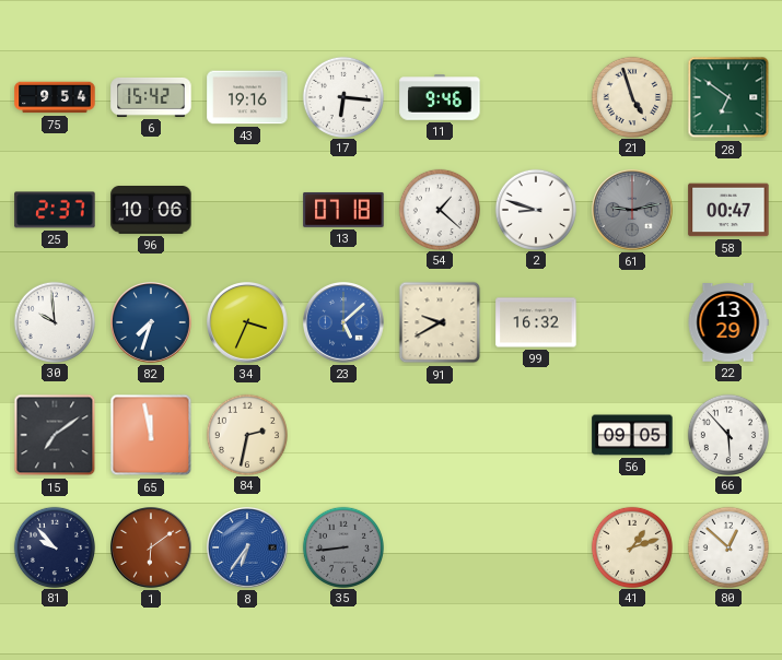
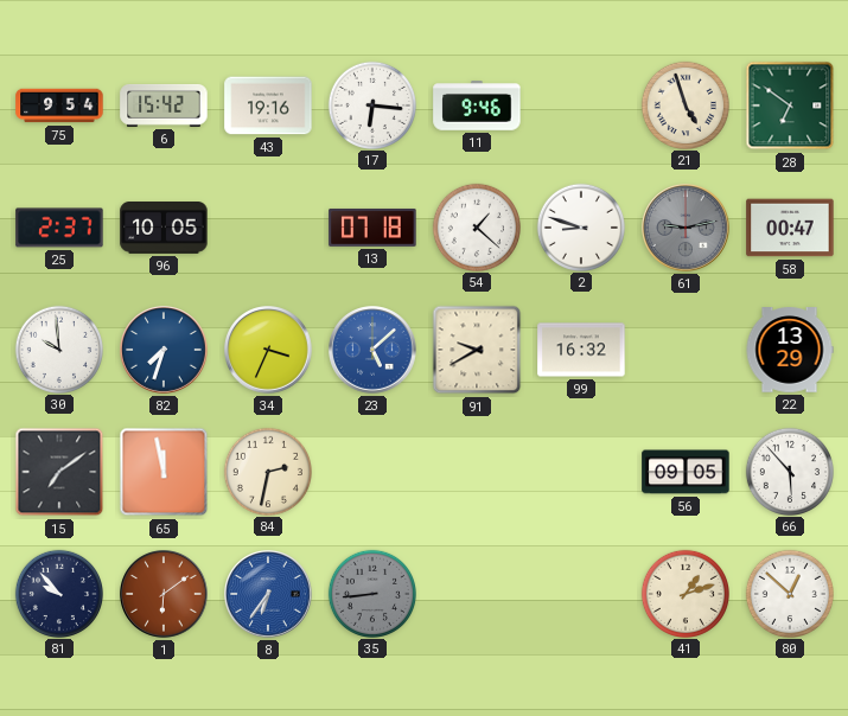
96: 10:06 -> 10:05 (164, 229)
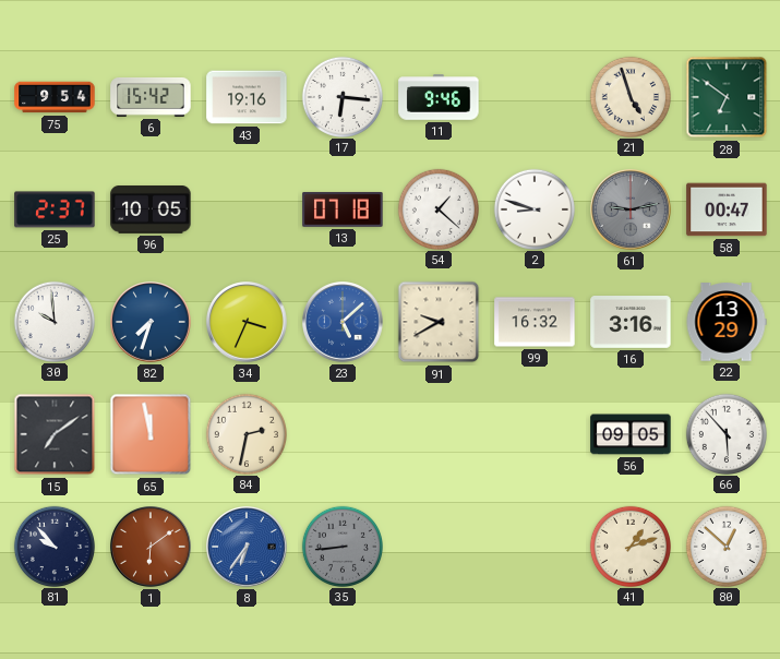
16: none -> 3:16 (631, 323)
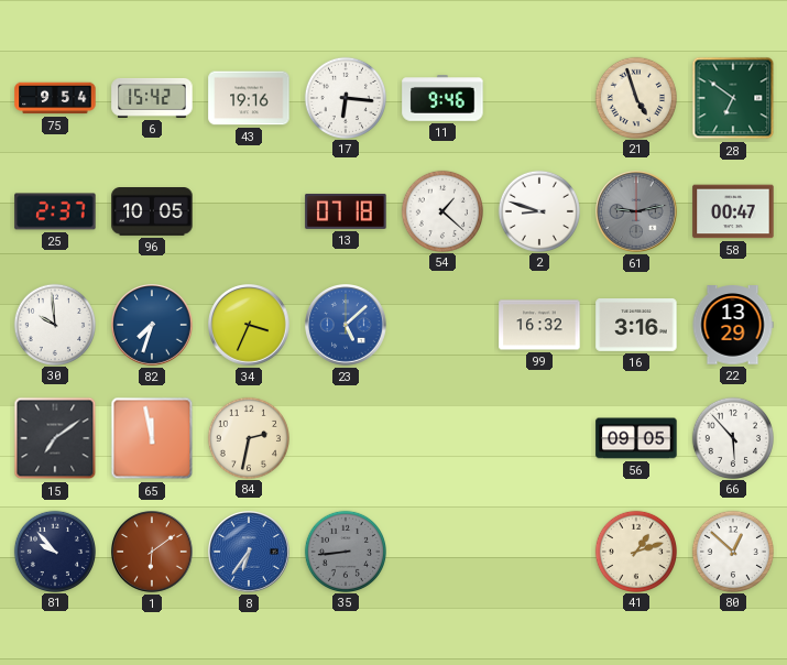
91: 9:40 -> none (439, 322)
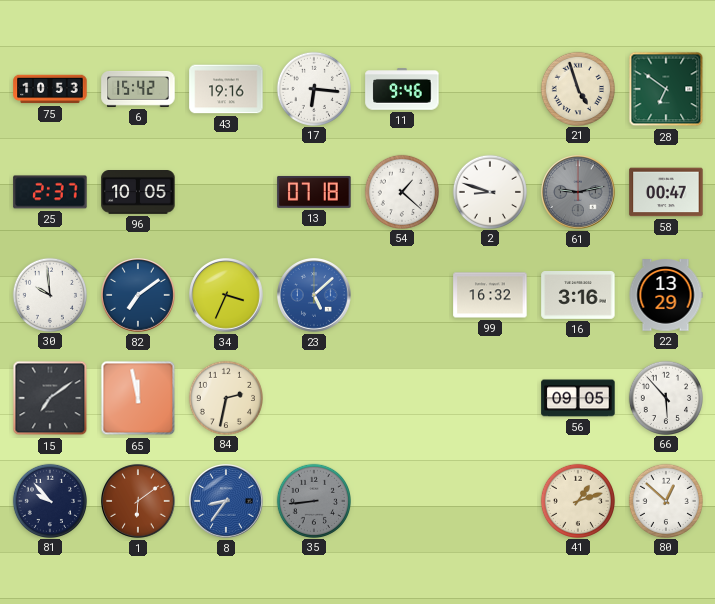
75: 9:54 -> 10:53 (50, 89)
82: 7:33 -> 7:09 (138, 295)
8: 6:36 -> 8:36 (226, 501)
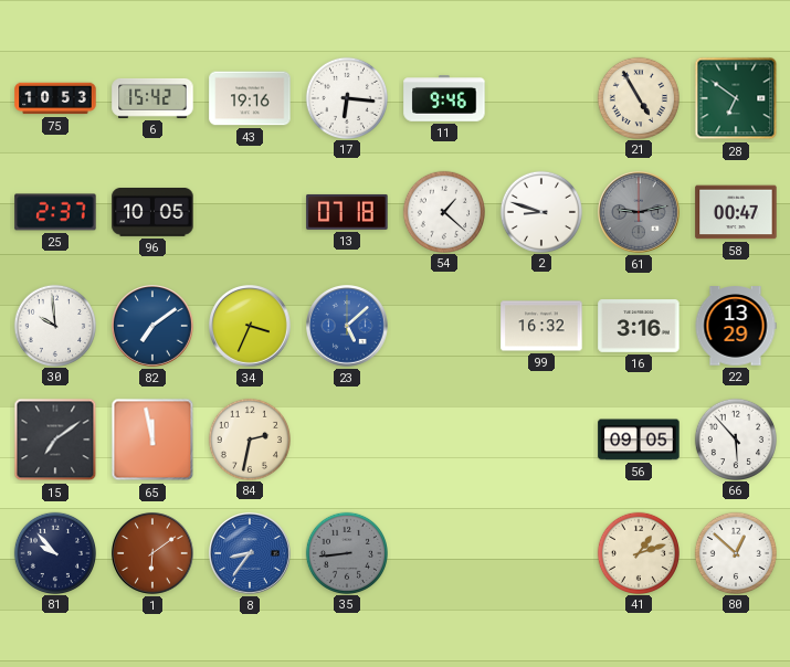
21: 4:57 -> 4:55 (638, 97)
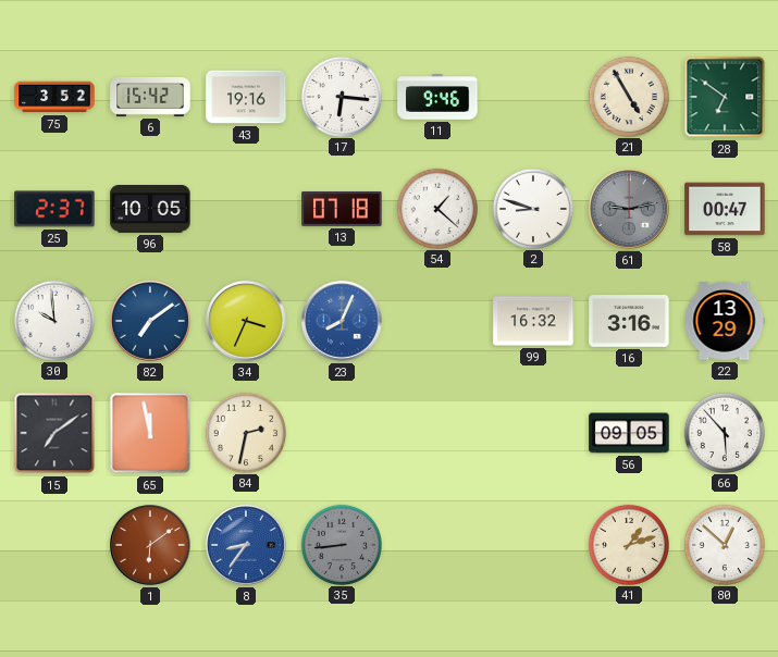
75: 10:53 -> 3:52 (54, 97)
23: 5:08 -> 8:04 (342, 321)
81: 9:53 -> none (54, 552)
